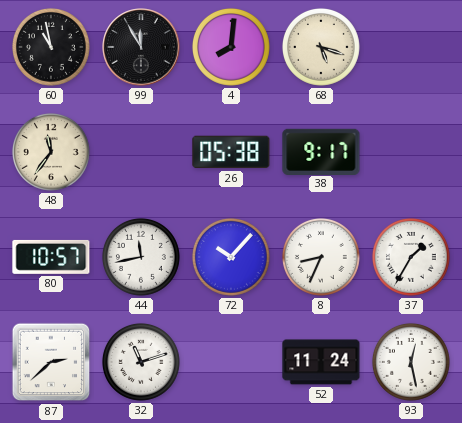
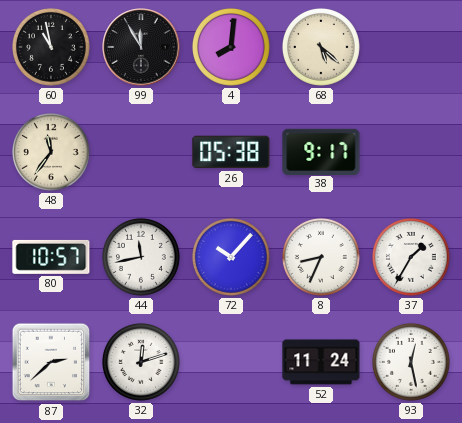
68: 5:18 -> 5:22 (321, 47)
32: 11:12 -> 12:12 (141, 362)
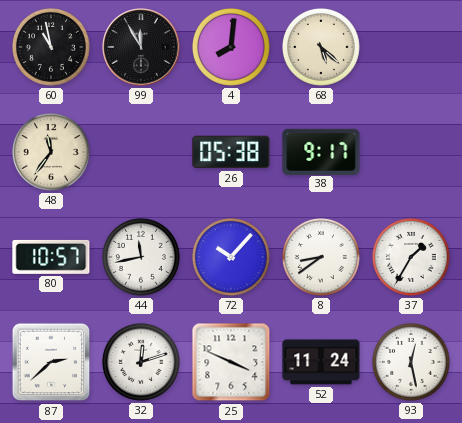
8: 8:34 -> 8:39 (321, 257)
25: none -> 3:49 (231, 362)
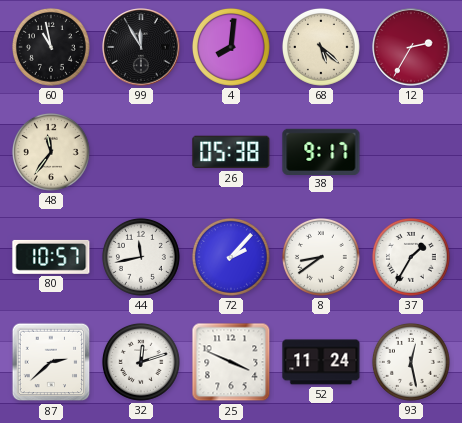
12: none -> 2:35 (411, 47)
72: 10:07 -> 2:07 (231, 257)
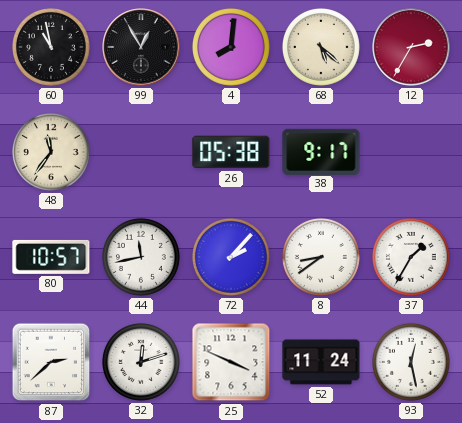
99: 11:55 -> 12:55 (141, 47)
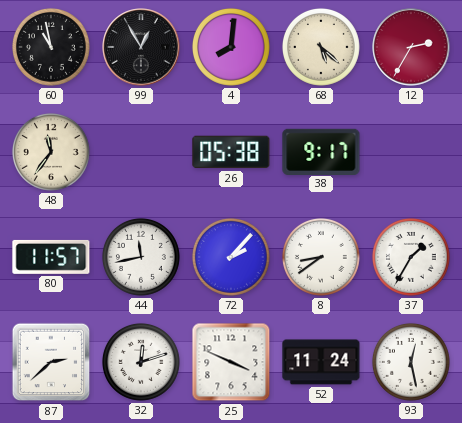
80: 10:57 -> 11:57 (51, 257)
